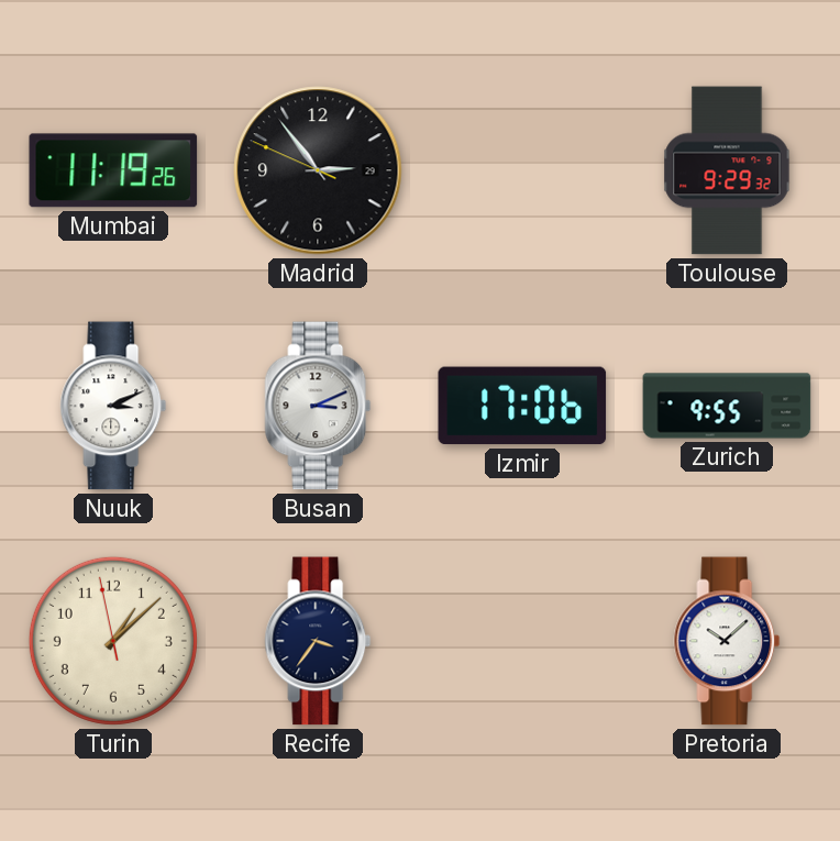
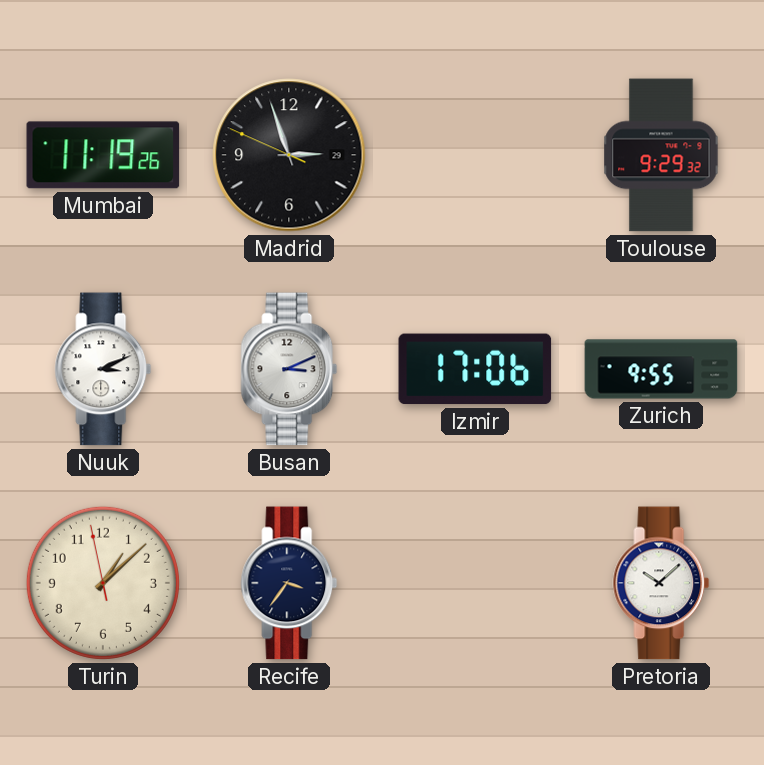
Madrid: 2:53 -> 2:56 (289, 155)
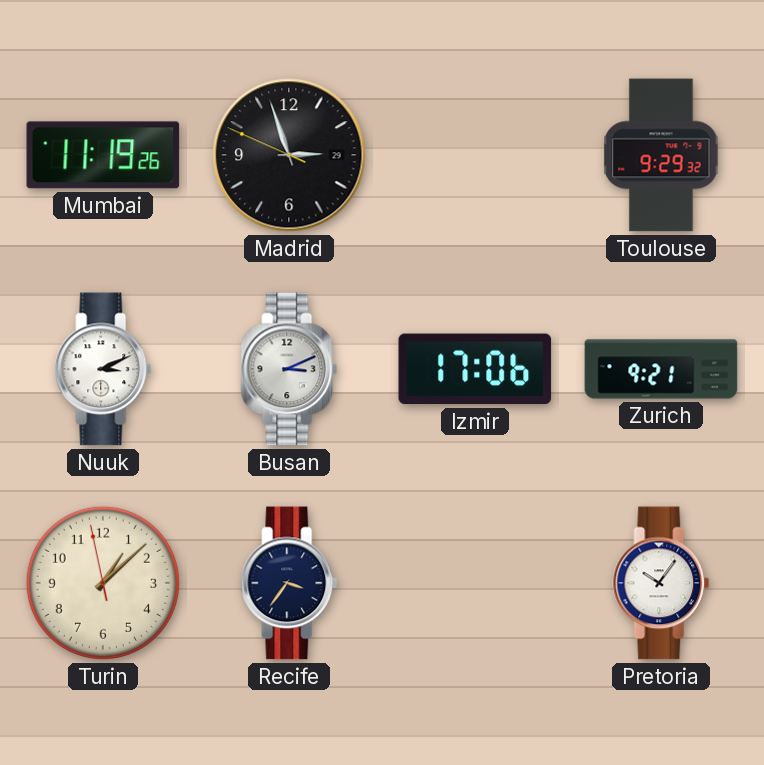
Zurich: 9:55 -> 9:21 (661, 369)
Pretoria: 10:08 -> 10:06 (661, 583)
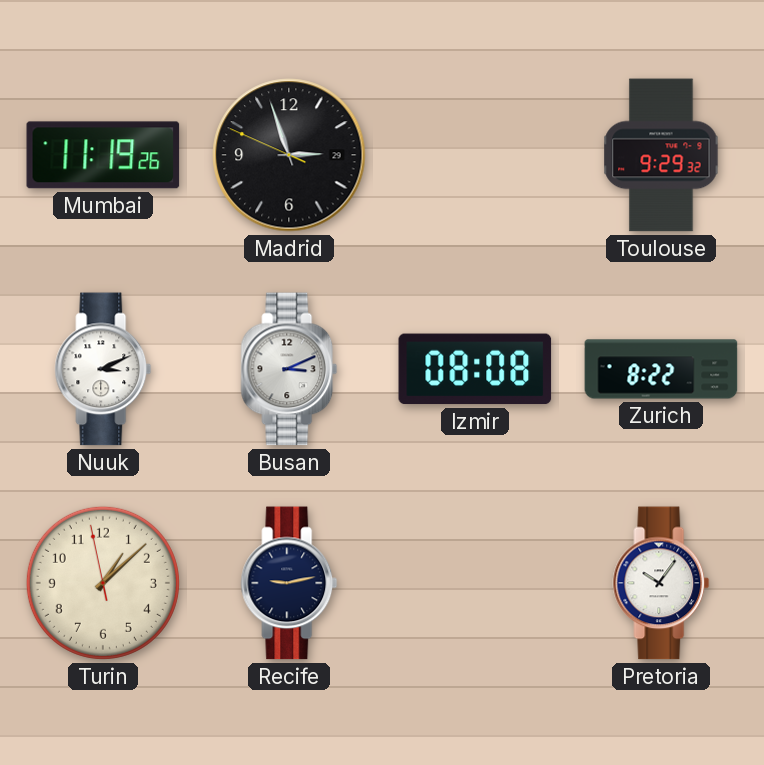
Izmir: 17:06 -> 08:08 (475, 369)
Zurich: 9:21 -> 8:22 (661, 369)
Recife: 3:36 -> 9:13 (289, 583)
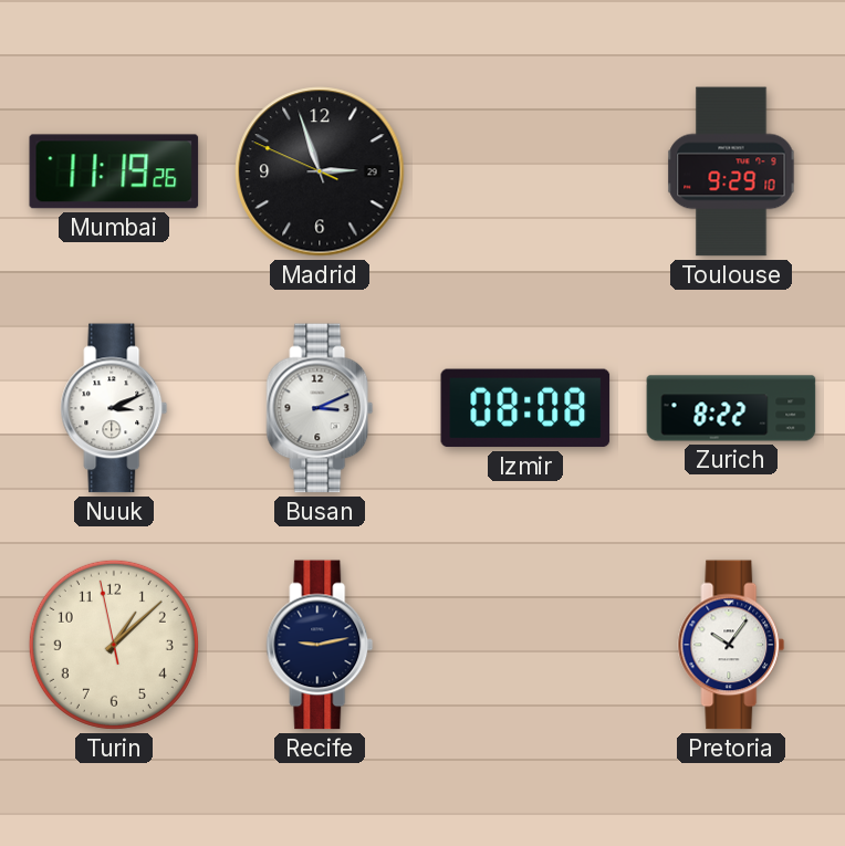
Toulouse: 9:29:32 -> 9:29:10 (731, 171)
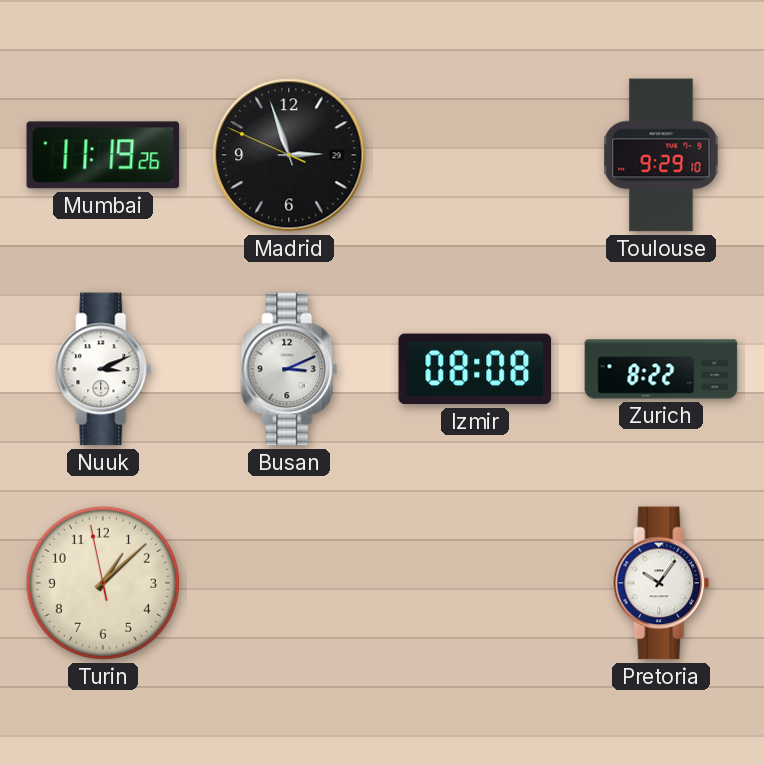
Recife: 9:13 -> none (320, 645)
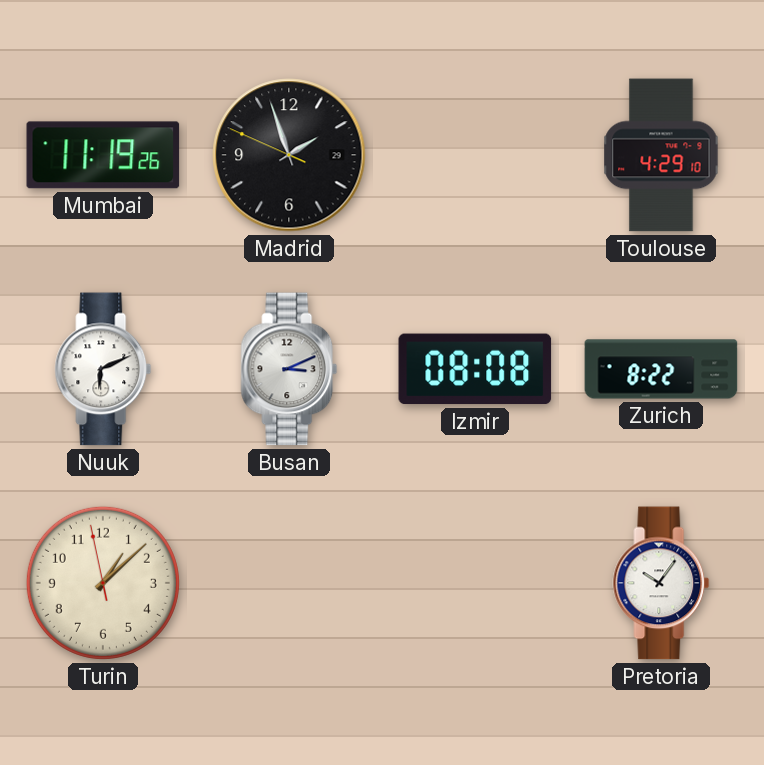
Madrid: 2:56 -> 1:56 (289, 155)
Toulouse: 9:29 -> 4:29 (661, 155)
Nuuk: 3:11 -> 6:11 (103, 369)
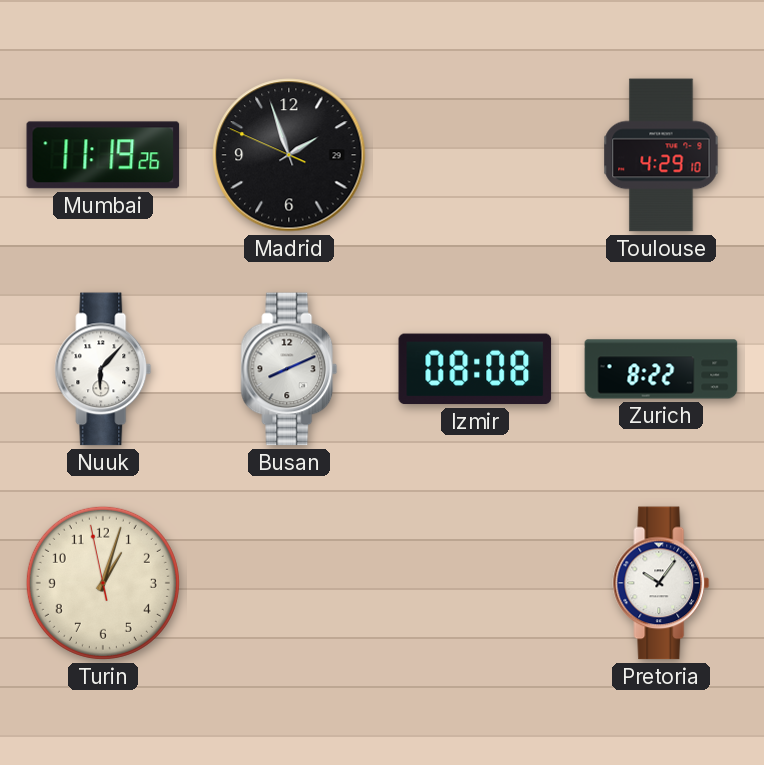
Nuuk: 6:11 -> 6:07 (103, 369)
Busan: 3:11 -> 8:11 (289, 369)
Turin: 1:07 -> 1:02 (103, 583)
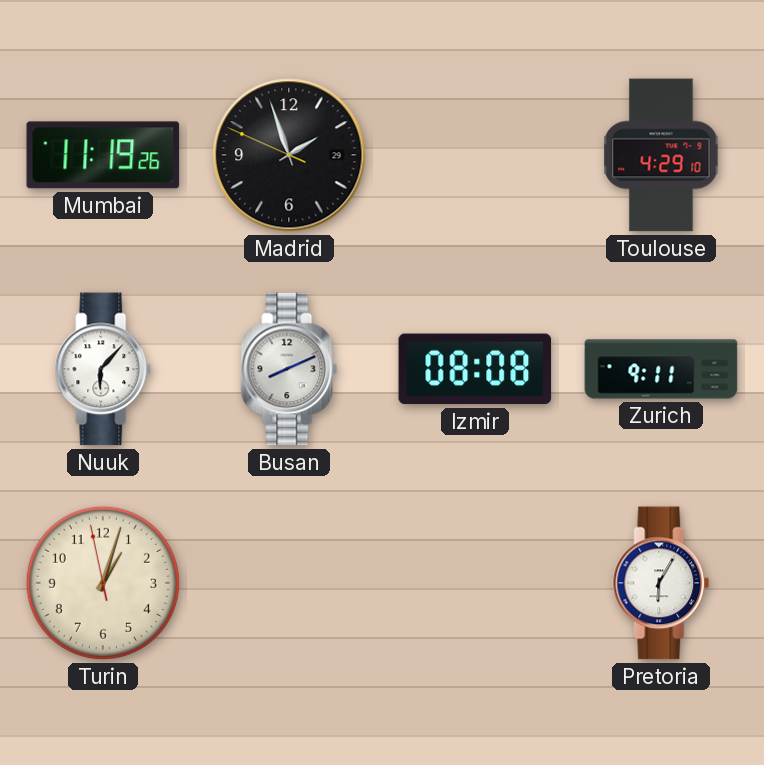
Zurich: 8:22 -> 9:11 (661, 369)
Pretoria: 10:06 -> 6:05 (661, 583)
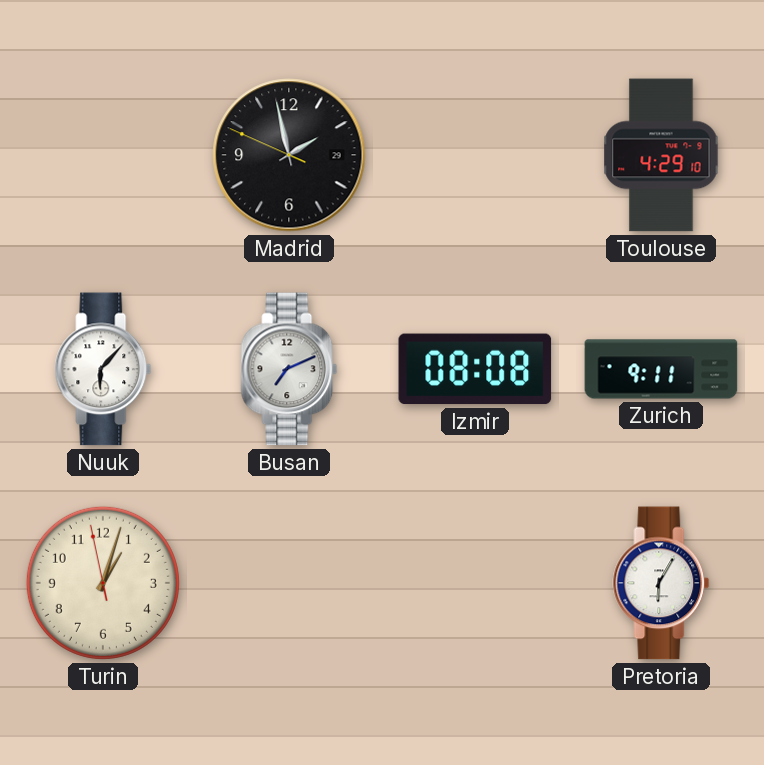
Mumbai: 11:19 -> none (103, 155)
Madrid: 1:56 -> 1:57 (289, 155)
Busan: 8:11 -> 7:11 (289, 369)
